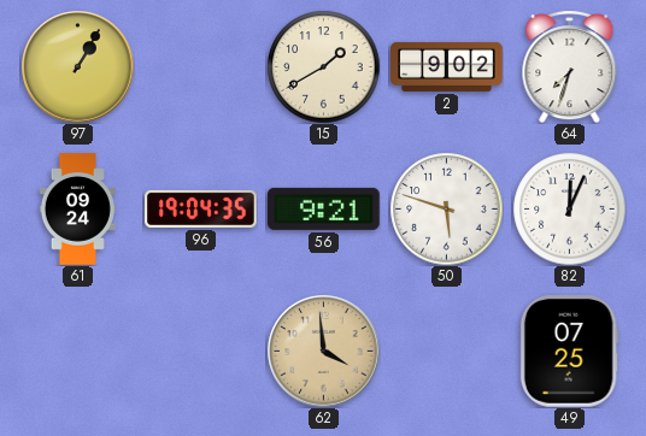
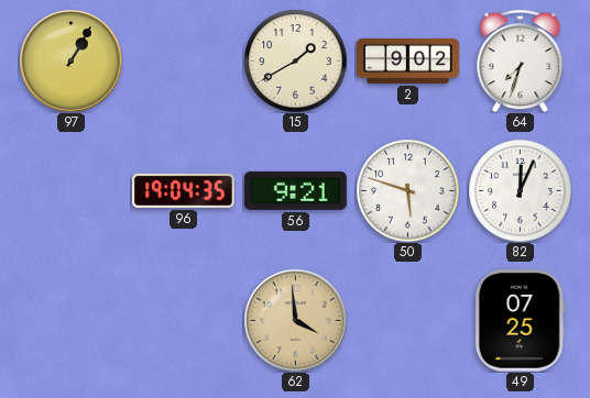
61: 09:24 -> none (77, 210)
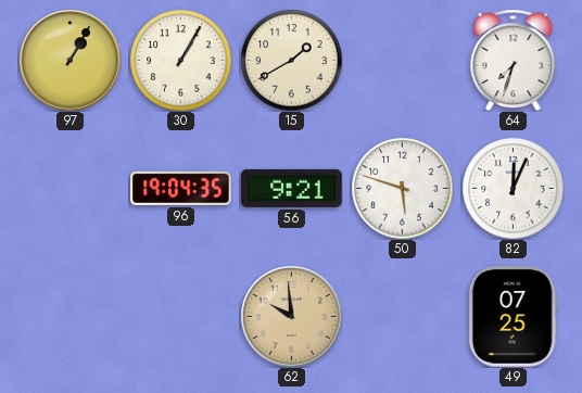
30: none -> 1:05 (180, 60)
2: 9:02 -> none (408, 60)
62: 3:59 -> 9:59 (291, 316)
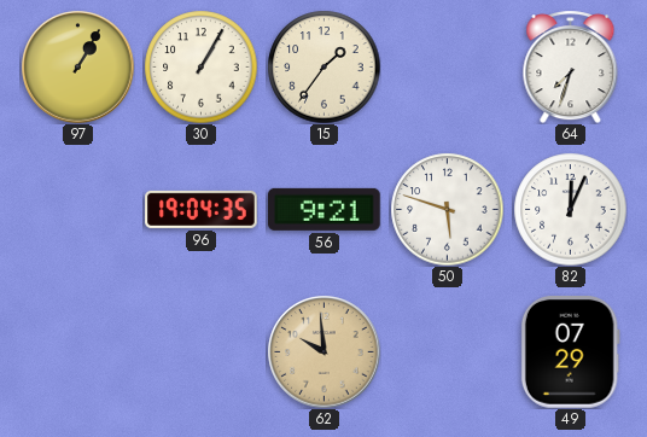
15: 1:40 -> 1:36 (323, 66)
49: 07:25 -> 07:29 (570, 352)
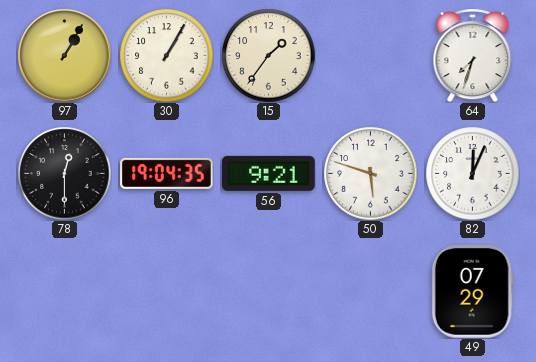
78: none -> 12:30 (64, 173)
62: 9:59 -> none (323, 351)
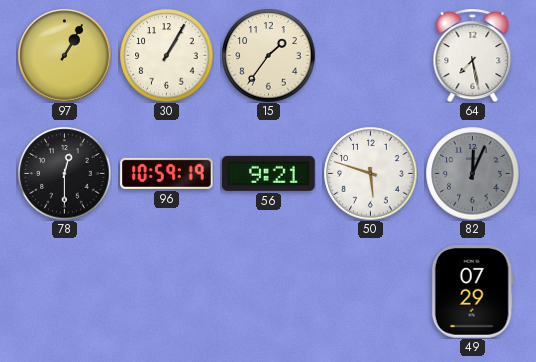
64: 7:33 -> 7:28 (473, 55)
96: 19:04 -> 10:59 (167, 173)
82 dial: white -> grey (472, 173)
